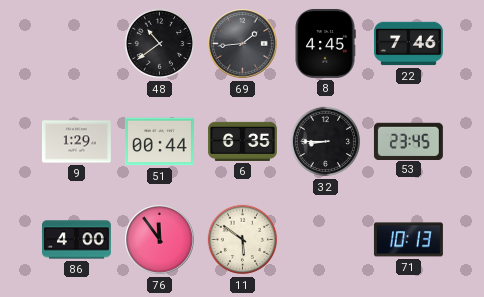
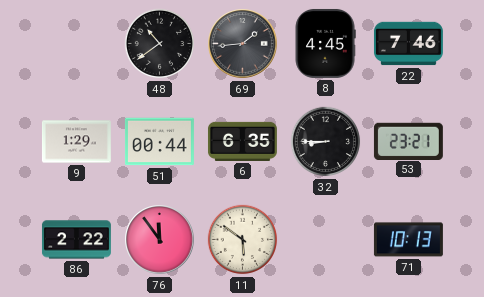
53: 23:45 -> 23:21 (408, 141)
86: 4:00 -> 2:22 (76, 240)
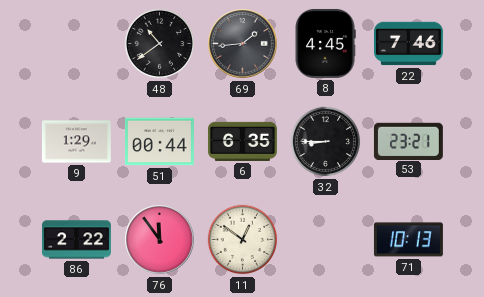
11: 5:51 -> 12:51 (243, 240)
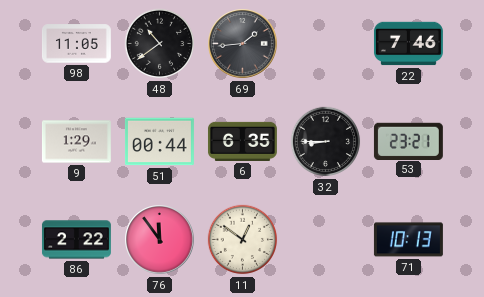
98: none -> 11:05 (76, 44)
8: 4:45 -> none (325, 43)
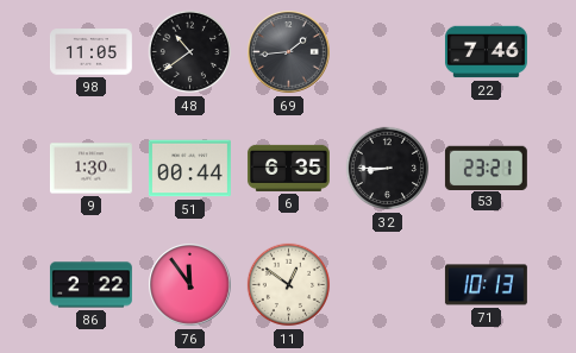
9: 1:29 -> 1:30 (90, 169)
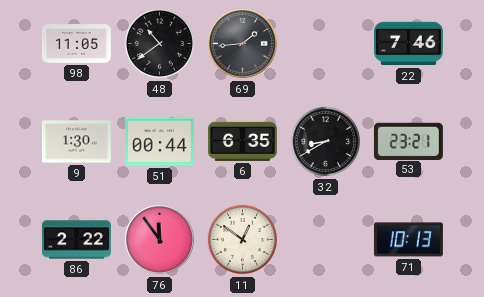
32: 8:45 -> 8:40 (326, 142)
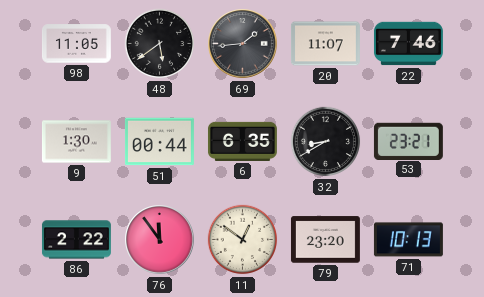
48: 10:39 -> 5:39 (160, 44)
20: none -> 11:07 (325, 44)
79: none -> 23:20 (325, 240)
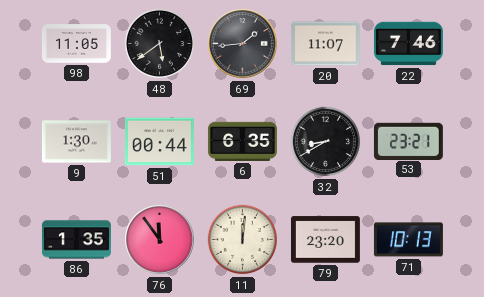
86: 2:22 -> 1:35 (76, 240)
11: 12:51 -> 12:01 (243, 240)
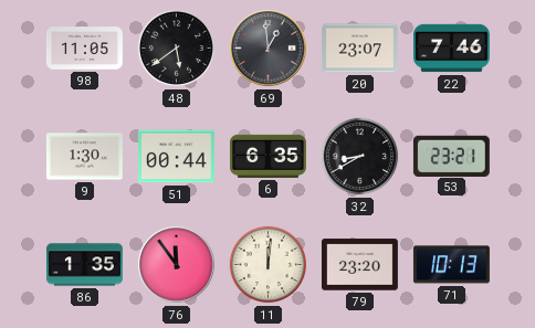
69: 1:44 -> 12:59 (269, 49)
20: 11:07 -> 23:07 (359, 49)
